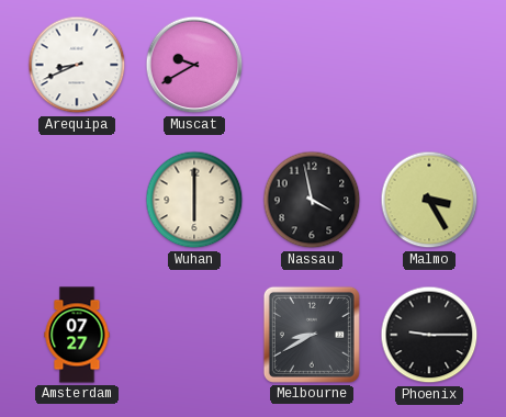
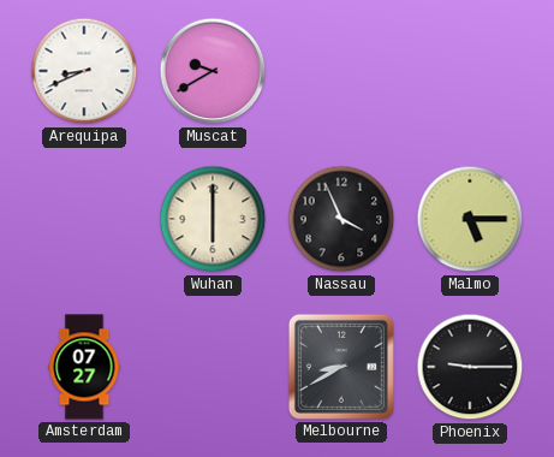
Nassau: 3:58 -> 3:56 (341, 219)
Malmo: 3:25 -> 5:15 (470, 219)
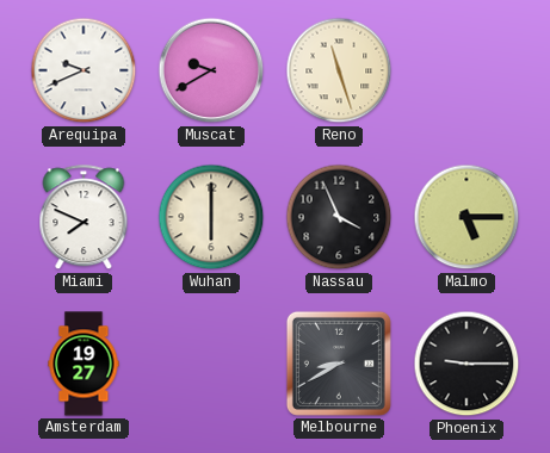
Arequipa: 8:41 -> 9:41 (84, 70)
Reno: none -> 11:27 (339, 70)
Miami: none -> 7:49 (84, 218)
Amsterdam: 07:27 -> 19:27 (84, 364)
